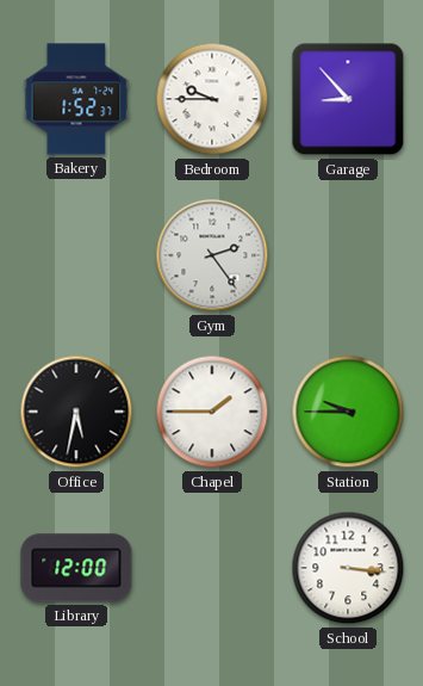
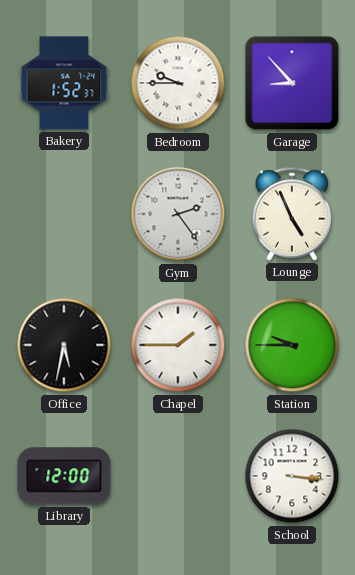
Lounge: none -> 4:56 (292, 214)
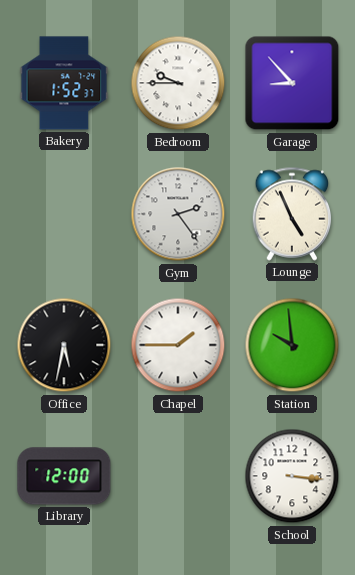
Station: 9:45 -> 9:59 (292, 345)
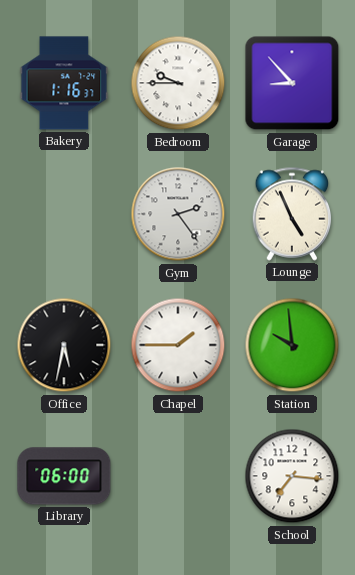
Bakery: 1:52 -> 1:16 (64, 83)
Library: 12:00 -> 06:00 (64, 476)
School: 3:16 -> 7:16 (292, 476)
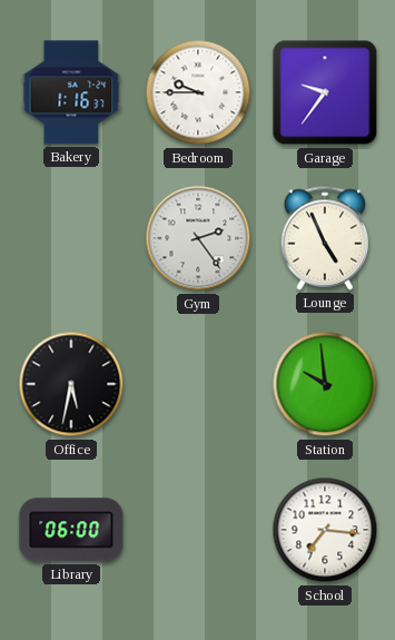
Garage: 8:53 -> 9:36 (325, 92)
Chapel: 1:45 -> none (178, 345)
